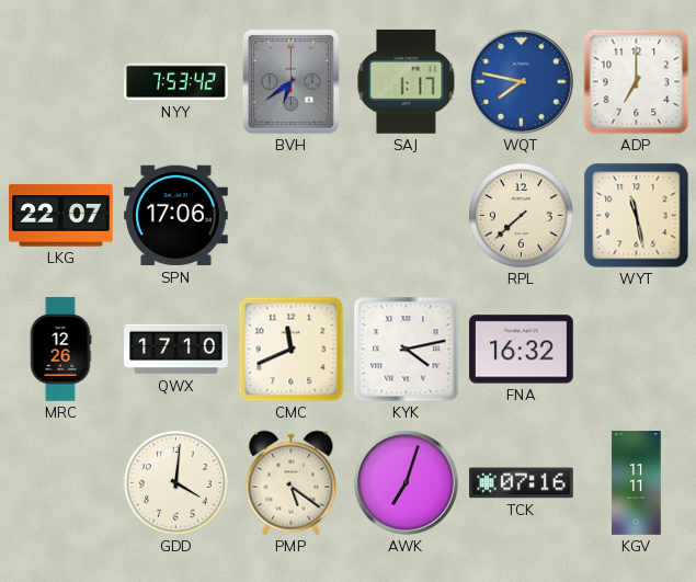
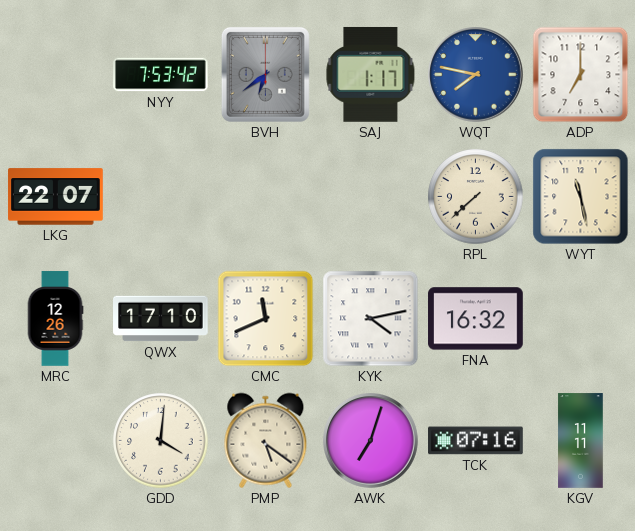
SPN: 17:06 -> none (176, 216)
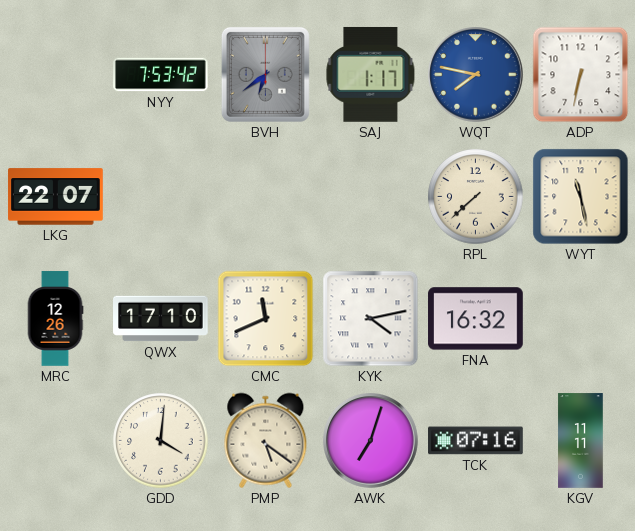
ADP: 7:00 -> 6:32 (581, 75)
